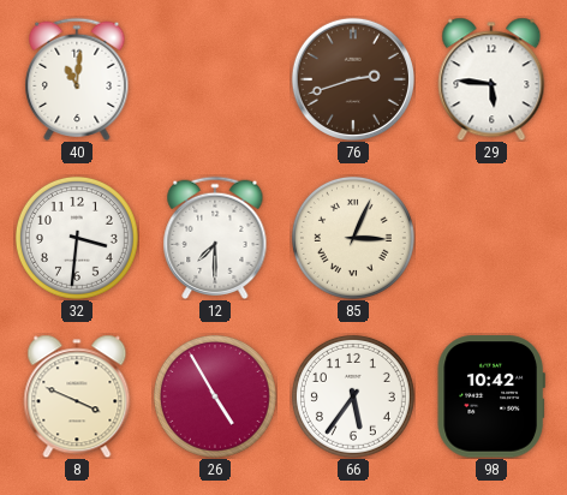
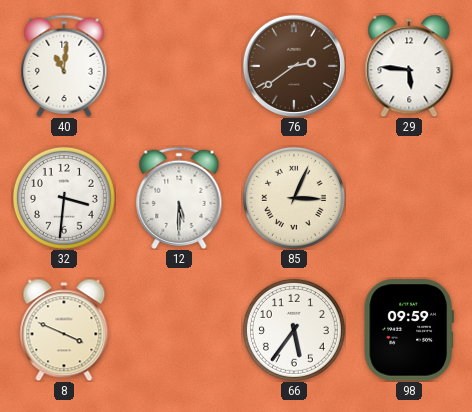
76: 2:42 -> 2:39 (294, 66)
12: 7:30 -> 5:30 (179, 197)
26: 4:55 -> none (215, 396)
98: 10:42 -> 09:59 (409, 330)
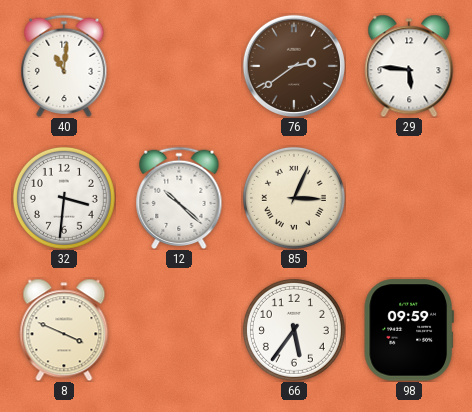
12: 5:30 -> 10:22 (179, 197)
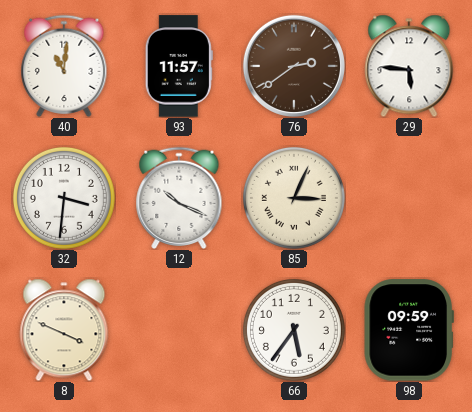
93: none -> 11:57 (179, 66)
12: 10:22 -> 10:19 (179, 197)
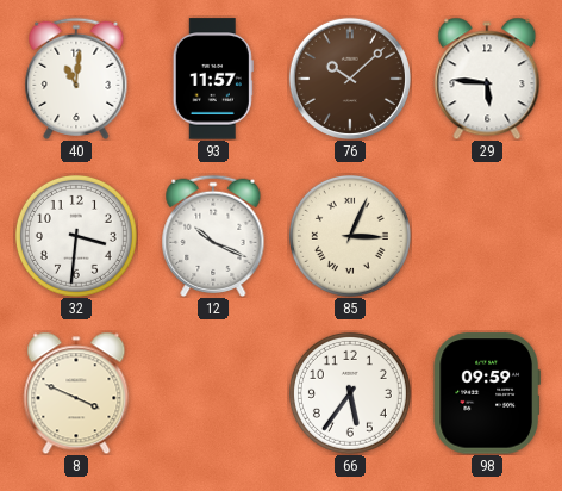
76: 2:39 -> 10:08 (350, 79)
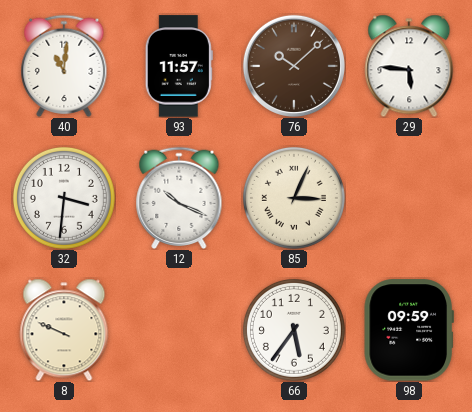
8: 3:49 -> 9:49 (64, 330)
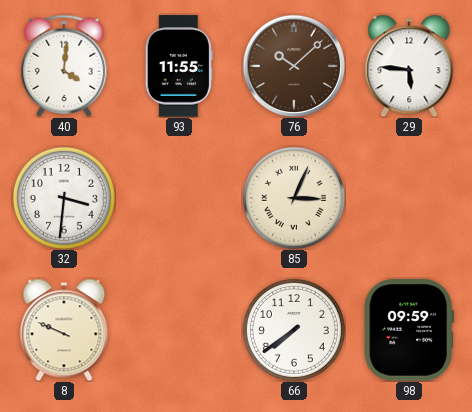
40: 11:01 -> 4:01 (64, 65)
93: 11:57 -> 11:55 (179, 66)
12: 10:19 -> none (179, 197)
66: 5:36 -> 7:39 (294, 330)
